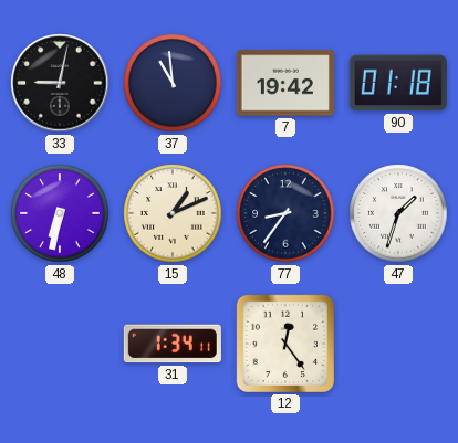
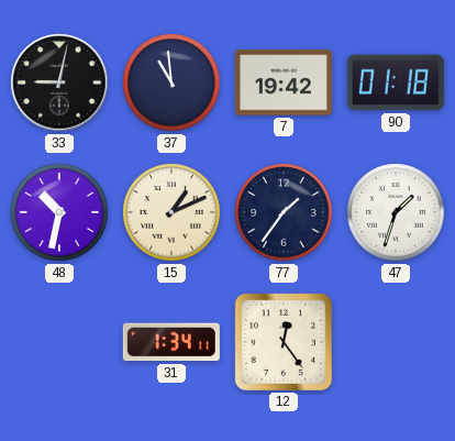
48: 6:32 -> 10:32 (59, 212)
77: 8:36 -> 1:36 (284, 212)
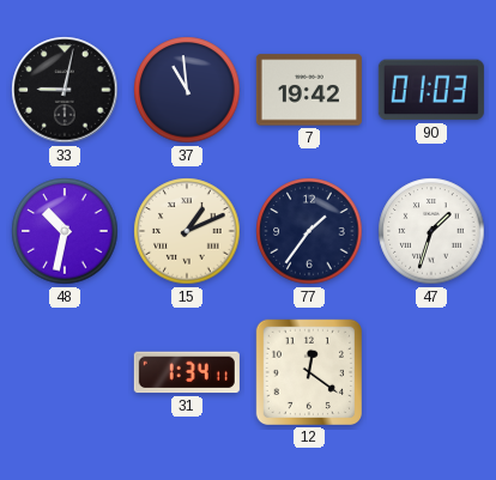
90: 01:18 -> 01:03 (431, 90)
12: 12:24 -> 12:21 (309, 372)
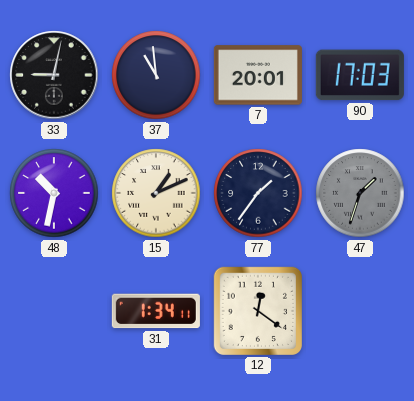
7: 19:42 -> 20:01 (258, 75)
90: 01:03 -> 17:03 (360, 75)
47 dial: white -> grey (360, 193)
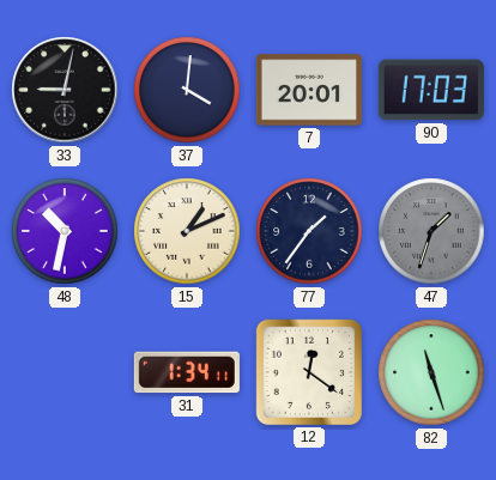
37: 10:59 -> 4:01 (187, 90)
82: none -> 11:27 (431, 372)
